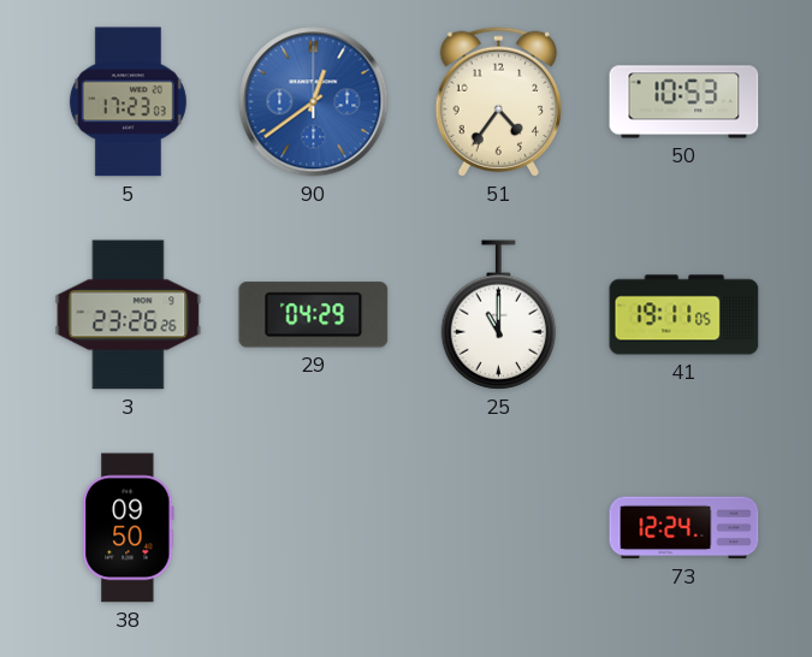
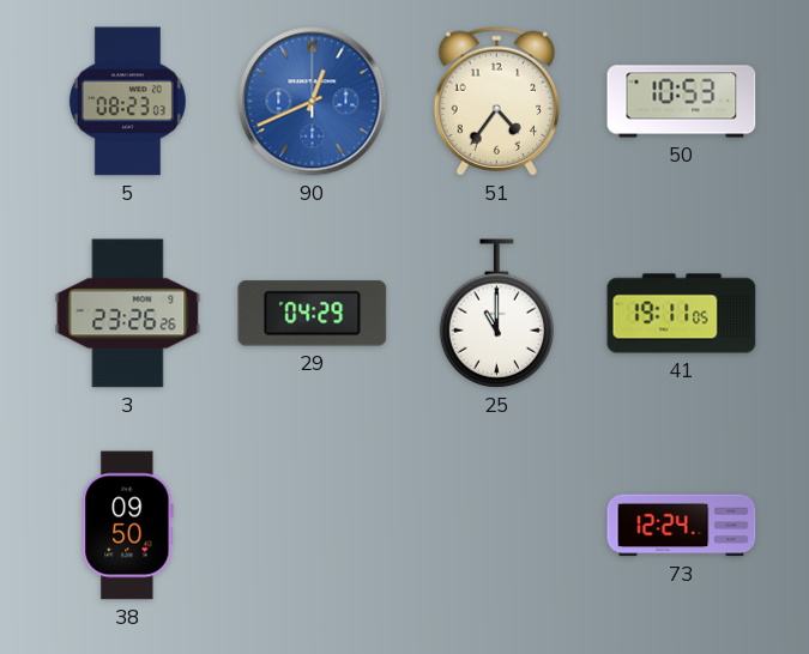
5: 17:23 -> 08:23 (127, 102)
90: 12:39 -> 12:41 (313, 102)
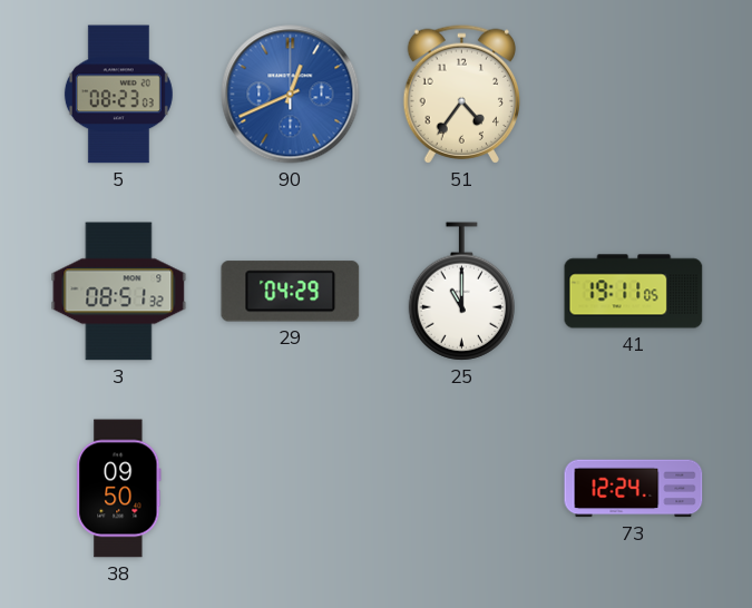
50: 10:53 -> none (682, 102)
3: 23:26 -> 08:51 (119, 292)
